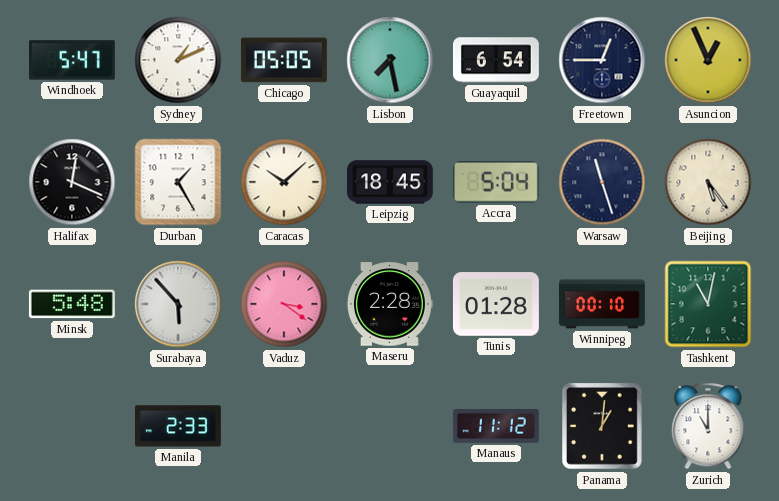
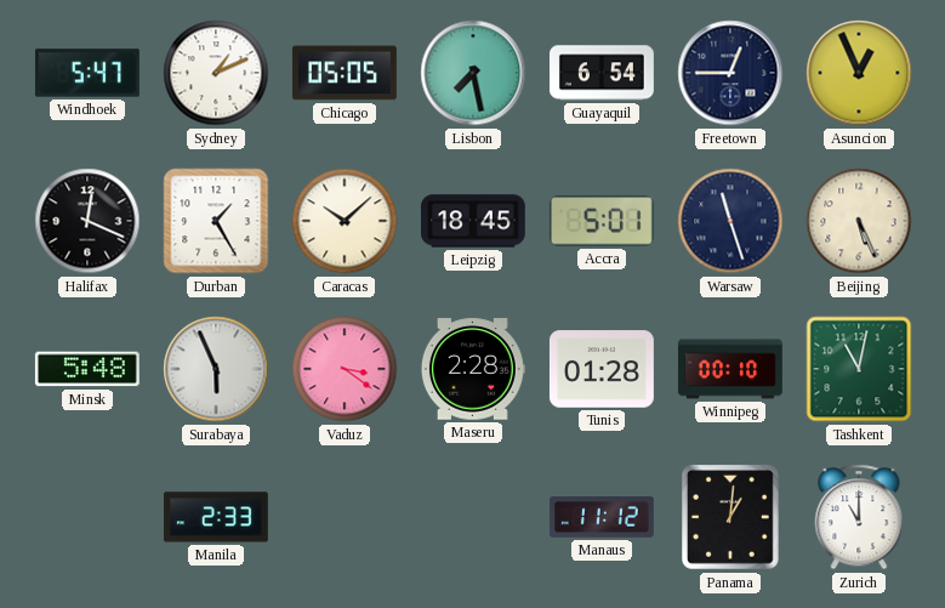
Accra: 5:04 -> 5:01 (602, 221)
Beijing: 5:24 -> 5:26 (859, 221)
Surabaya: 5:53 -> 5:56 (216, 369)
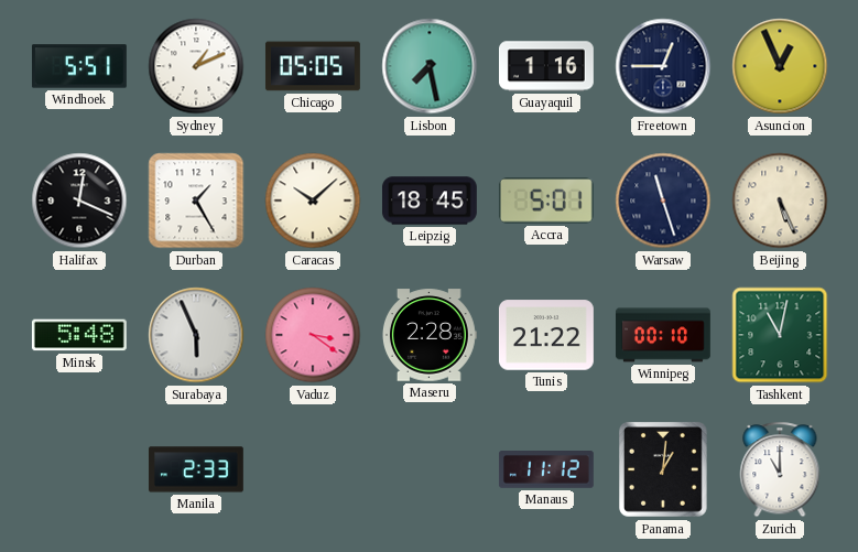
Windhoek: 5:47 -> 5:51 (79, 66)
Guayaquil: 6:54 -> 1:16 (547, 66)
Tunis: 01:28 -> 21:22 (546, 335)
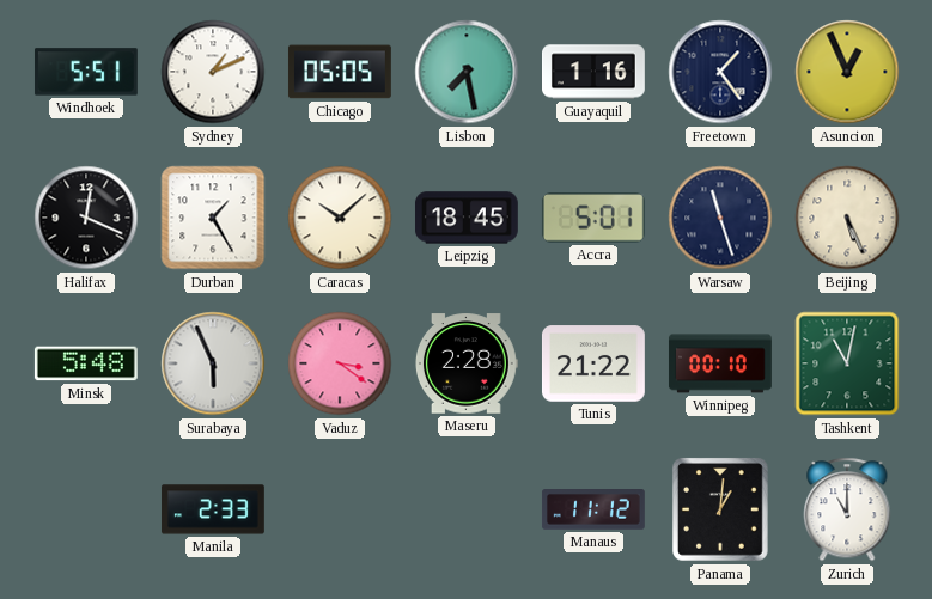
Freetown: 12:45 -> 1:24 (720, 72)
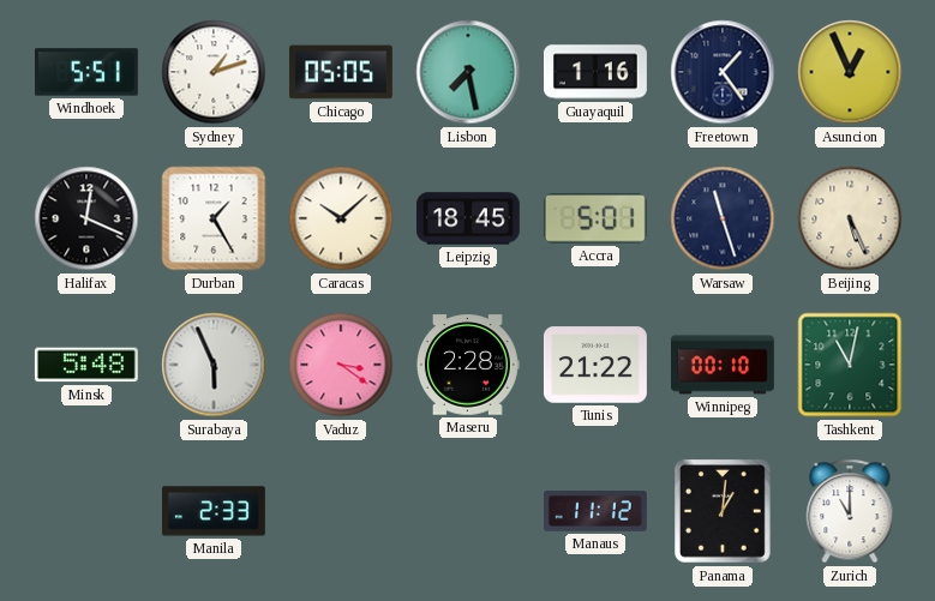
Sydney: 1:11 -> 1:12 (214, 72)
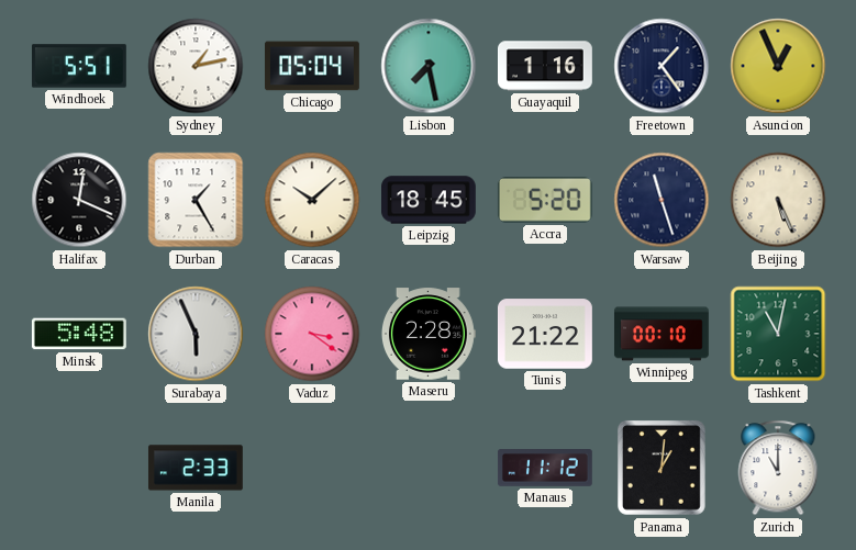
Sydney: 1:12 -> 1:13 (196, 66)
Chicago: 05:05 -> 05:04 (312, 66)
Accra: 5:01 -> 5:20 (545, 200)
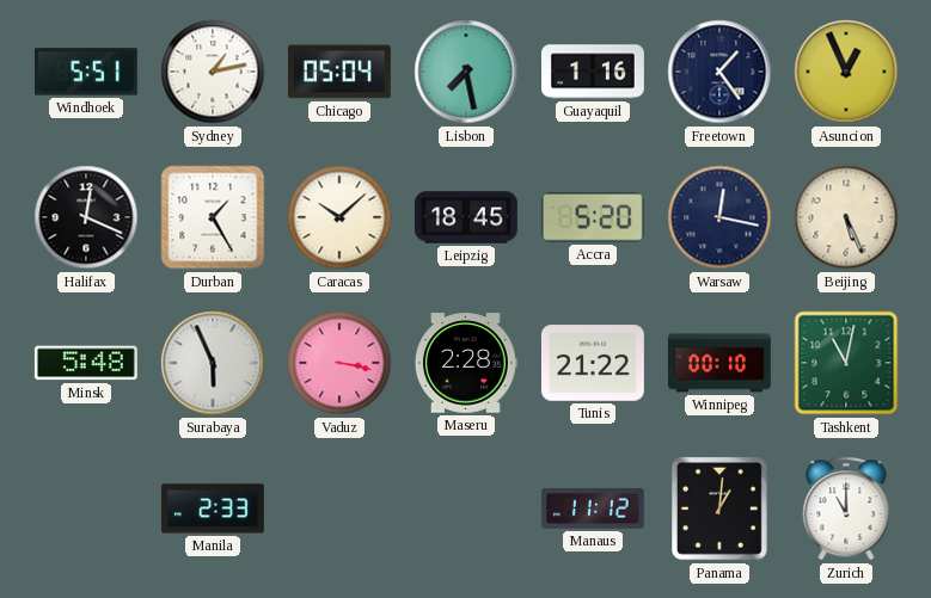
Warsaw: 11:27 -> 12:17 (719, 217)
Vaduz: 3:21 -> 3:17 (339, 363)
